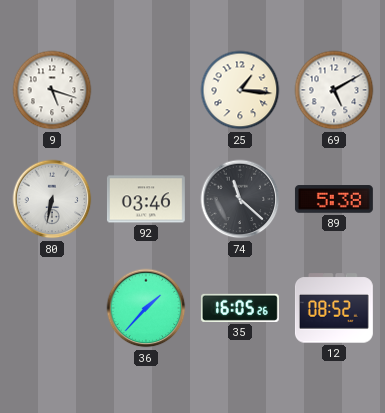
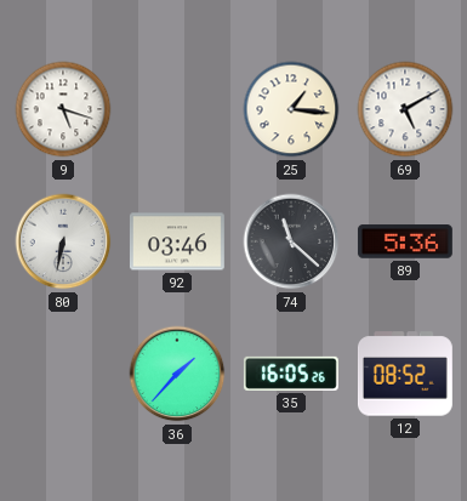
89: 5:38 -> 5:36 (405, 241)
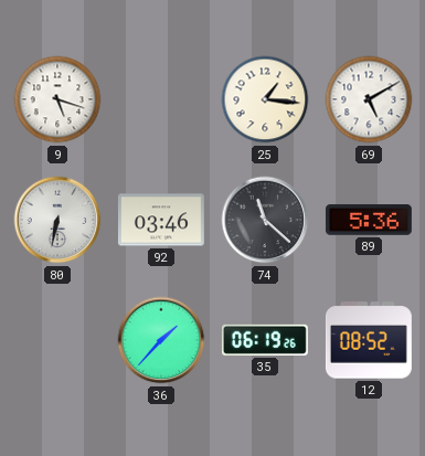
35: 16:05 -> 06:19 (265, 340)
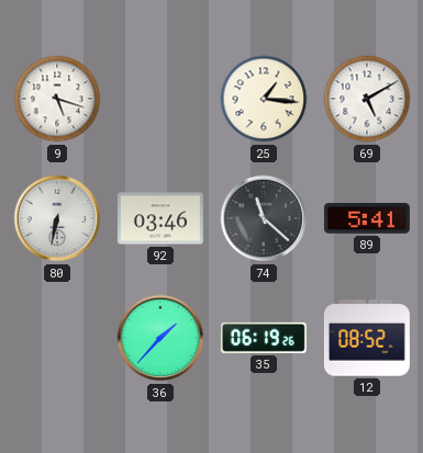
89: 5:36 -> 5:41 (367, 218)
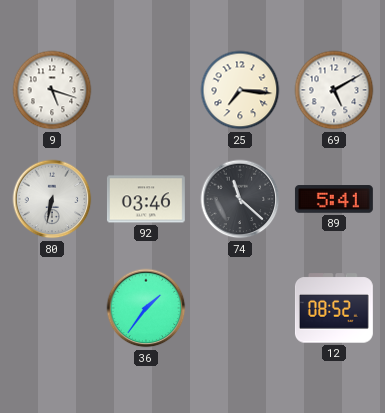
25: 1:16 -> 7:16 (240, 90)
36: 1:37 -> 1:36 (146, 308)
35: 06:19 -> none (264, 338)
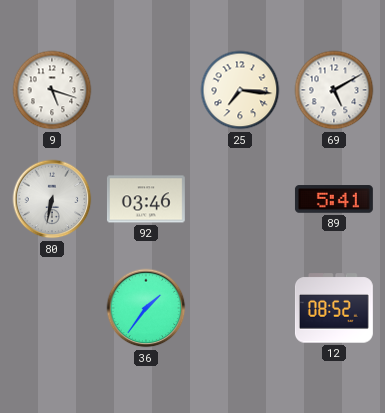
74: 11:22 -> none (240, 199)
